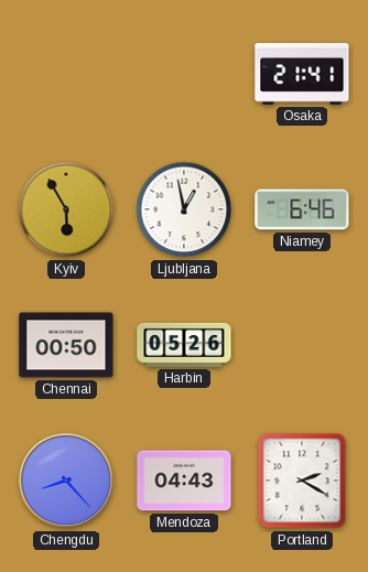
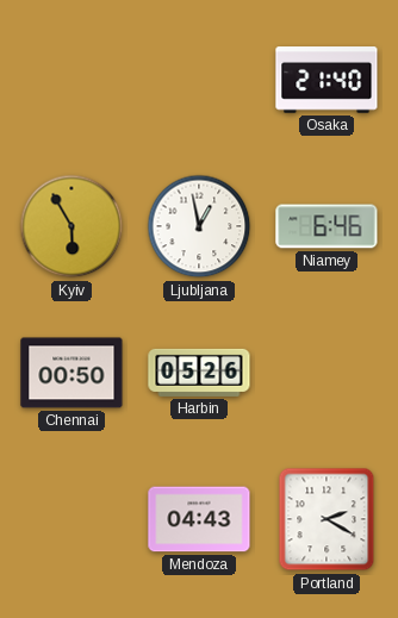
Osaka: 21:41 -> 21:40 (327, 80)
Chengdu: 8:23 -> none (66, 481)
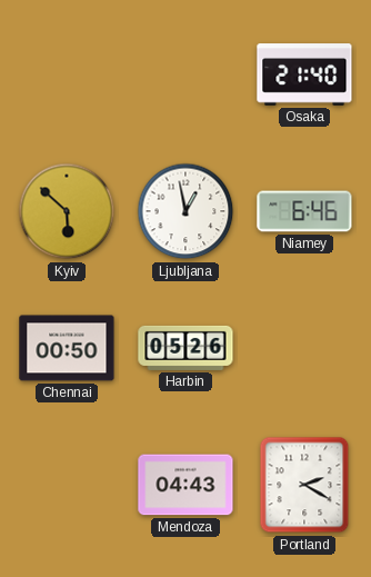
Kyiv: 5:55 -> 5:52 (67, 211)
